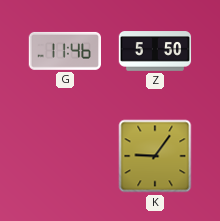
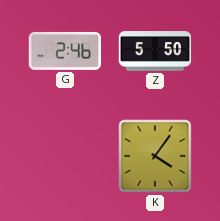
G: 11:46 -> 2:46 (64, 51)
K: 9:06 -> 4:06 (155, 156)
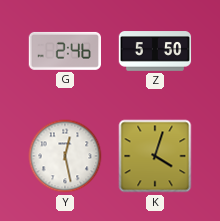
Y: none -> 12:28 (65, 156)
K: 4:06 -> 4:03 (155, 156)
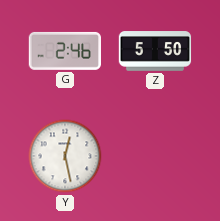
K: 4:03 -> none (155, 156)
